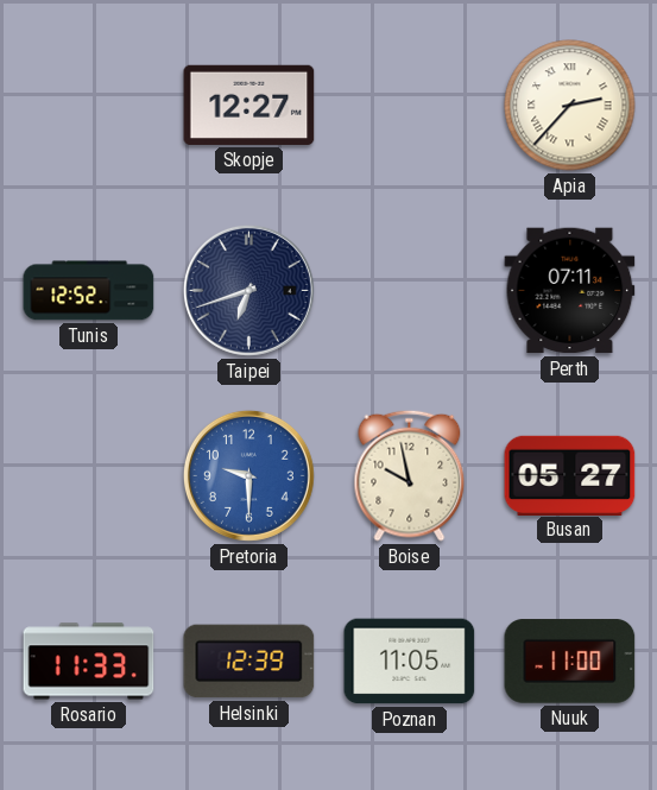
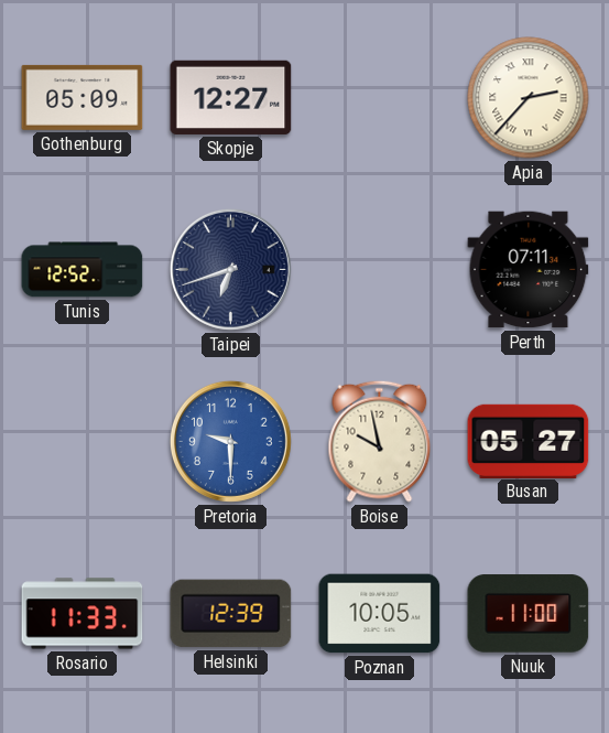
Gothenburg: none -> 05:09 (83, 97)
Poznan: 11:05 -> 10:05 (380, 614)
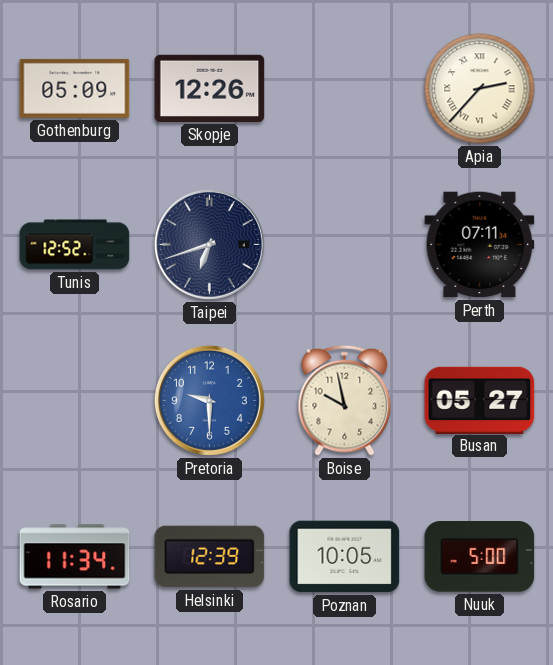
Skopje: 12:27 -> 12:26 (210, 88)
Rosario: 11:33 -> 11:34 (75, 557)
Nuuk: 11:00 -> 5:00 (480, 557)
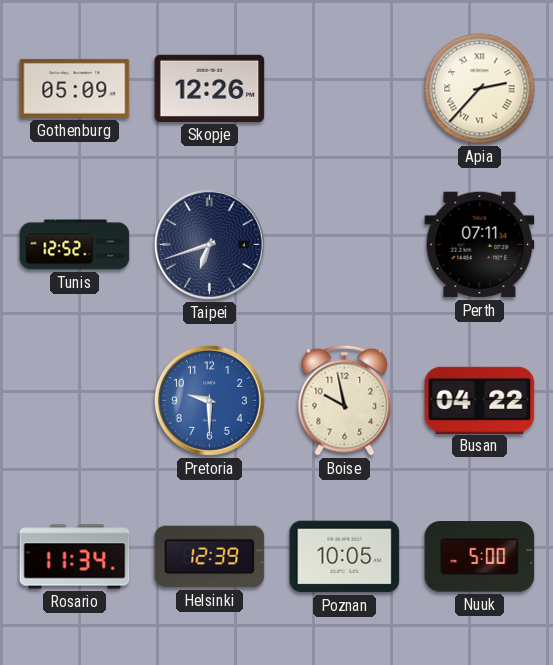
Busan: 05:27 -> 04:22 (480, 400)
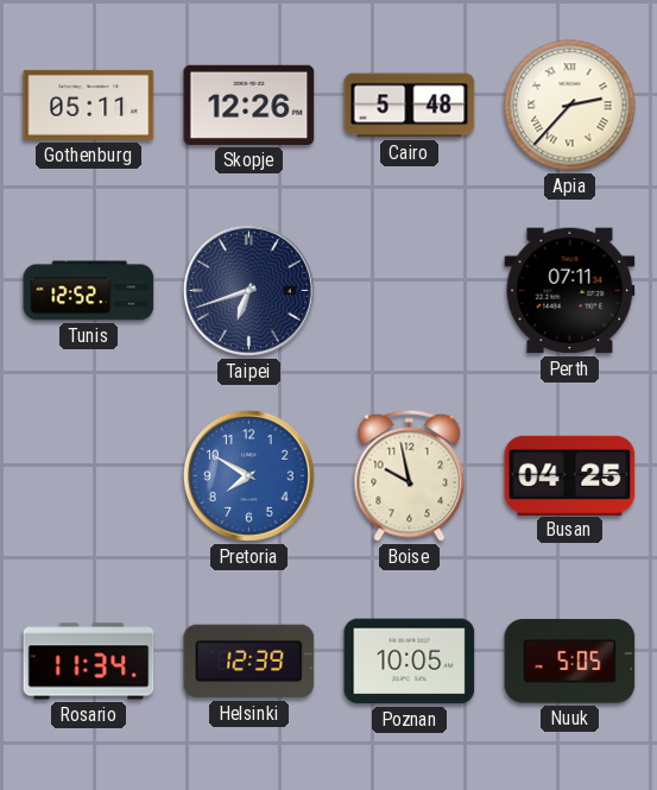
Gothenburg: 05:09 -> 05:11 (89, 105)
Cairo: none -> 5:48 (410, 106)
Pretoria: 9:30 -> 7:50 (248, 475)
Busan: 04:22 -> 04:25 (570, 475)
Nuuk: 5:00 -> 5:05 (570, 662)
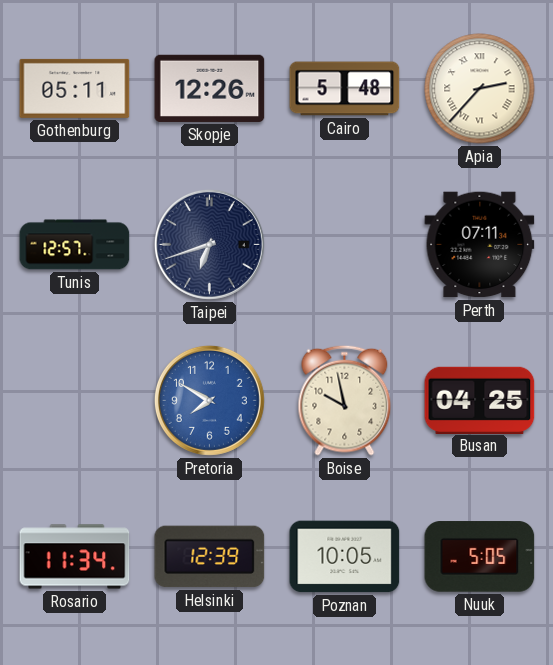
Tunis: 12:52 -> 12:57 (75, 245)
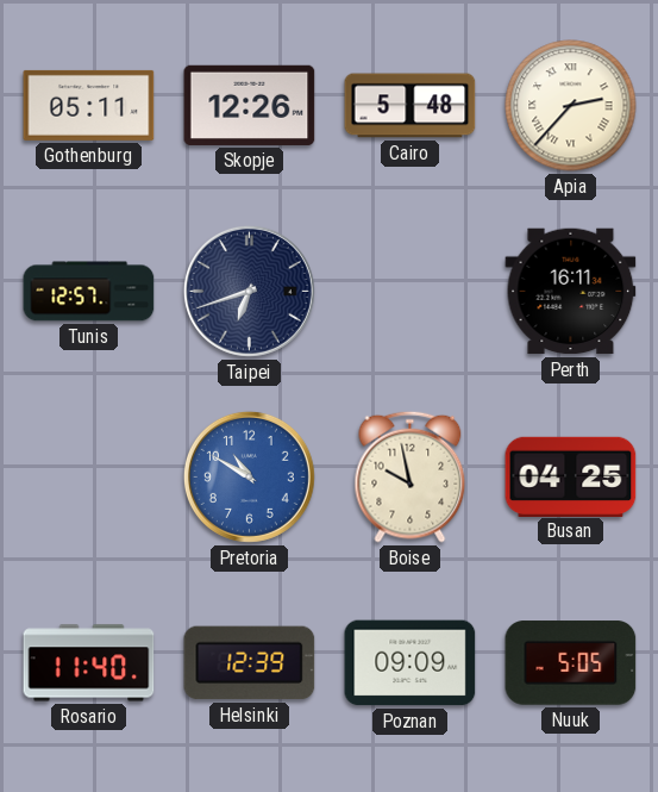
Perth: 07:11 -> 16:11 (571, 292)
Pretoria: 7:50 -> 10:50 (249, 476)
Rosario: 11:34 -> 11:40 (89, 663)
Poznan: 10:05 -> 09:09 (411, 663)
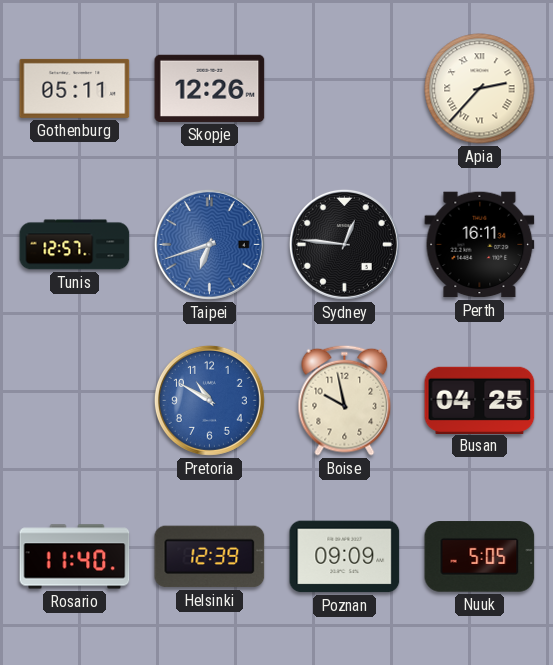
Cairo: 5:48 -> none (411, 106)
Taipei dial: navy -> blue (209, 244)
Sydney: none -> 12:46 (344, 244)
